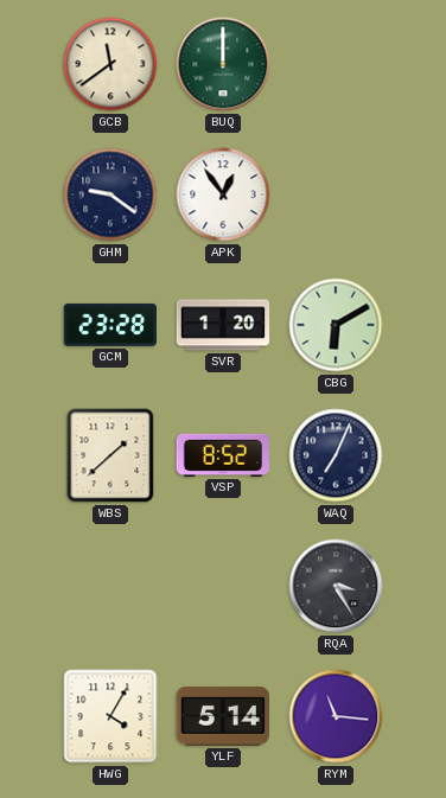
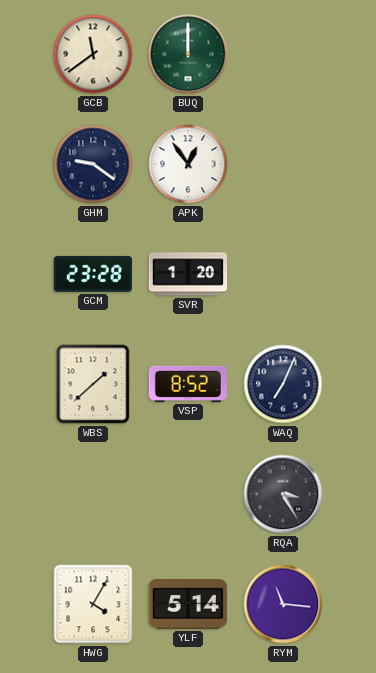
CBG: 6:10 -> none (336, 325)
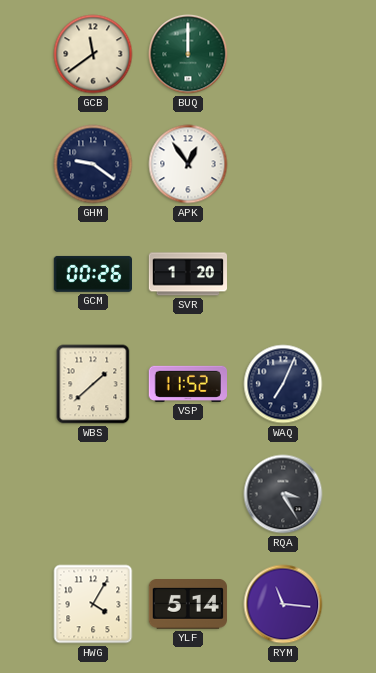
GCM: 23:28 -> 00:26 (92, 274)
VSP: 8:52 -> 11:52 (187, 384)
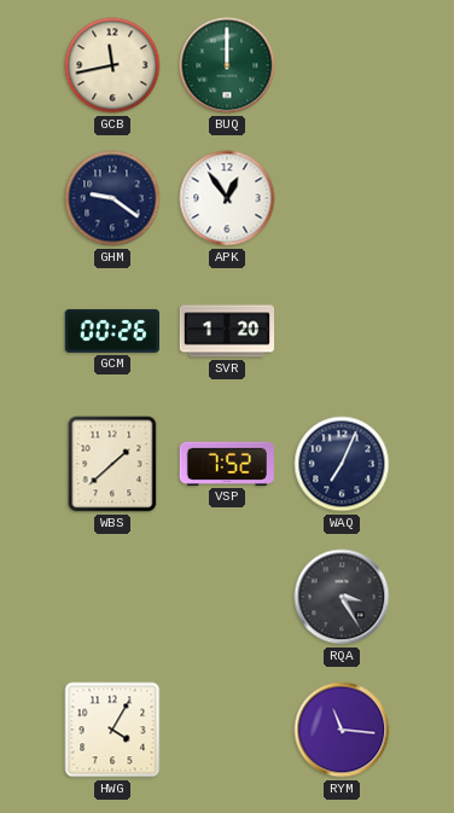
GCB: 11:39 -> 11:43 (112, 65)
VSP: 11:52 -> 7:52 (226, 464)
YLF: 5:14 -> none (188, 604)
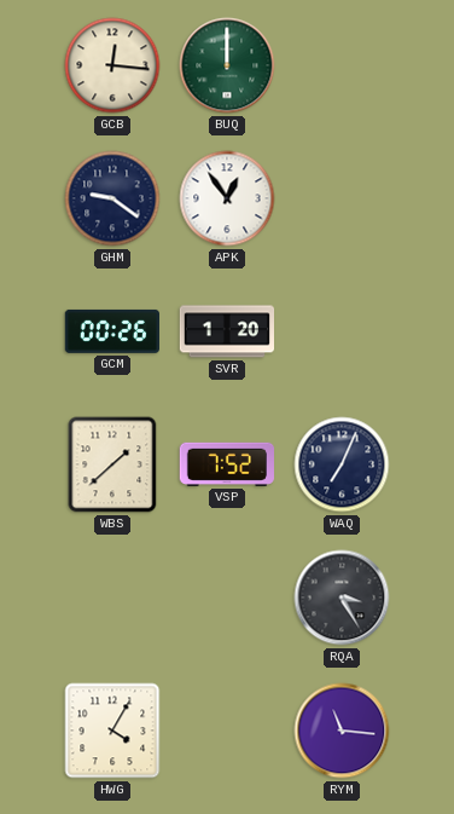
GCB: 11:43 -> 12:16 (112, 65)
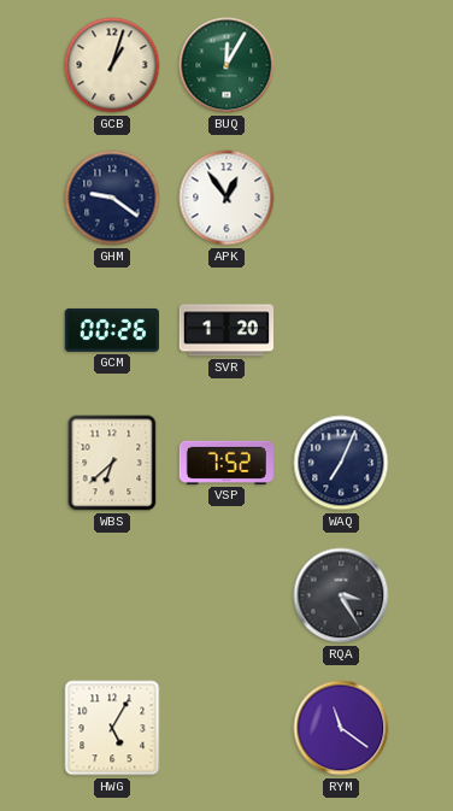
GCB: 12:16 -> 1:03 (112, 65)
BUQ: 12:00 -> 12:05 (226, 65)
WBS: 1:38 -> 6:38 (112, 463)
HWG: 4:05 -> 5:05 (112, 728)
RYM: 11:16 -> 11:21 (341, 728)
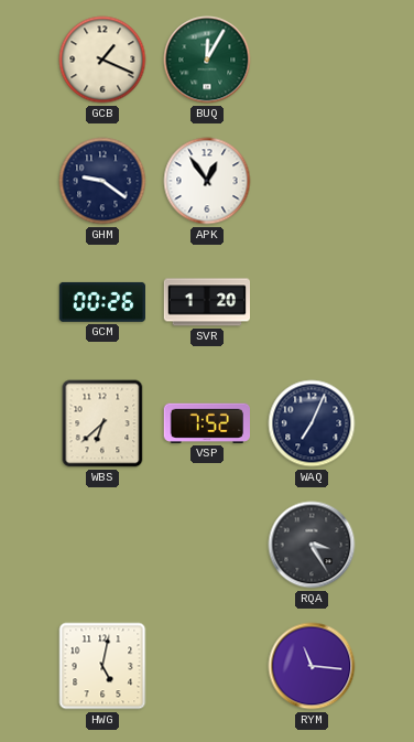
GCB: 1:03 -> 1:19 (102, 60)
HWG: 5:05 -> 5:02 (102, 666)
RYM: 11:21 -> 11:16 (312, 666)
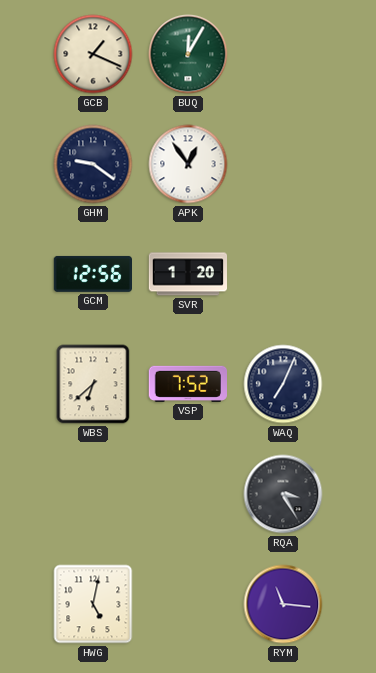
GCM: 00:26 -> 12:56 (92, 274)
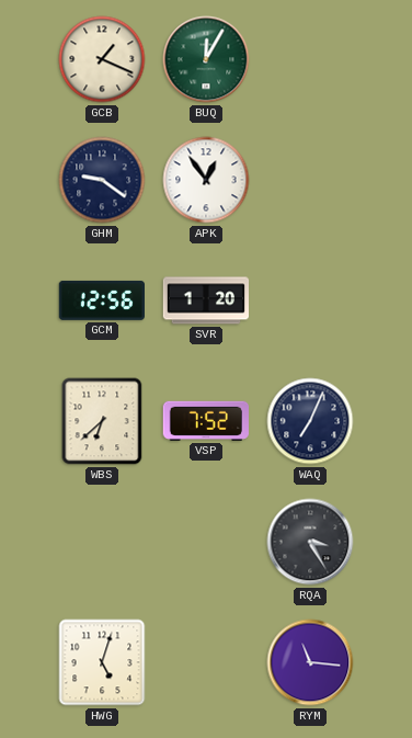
HWG: 5:02 -> 5:03 (102, 662)
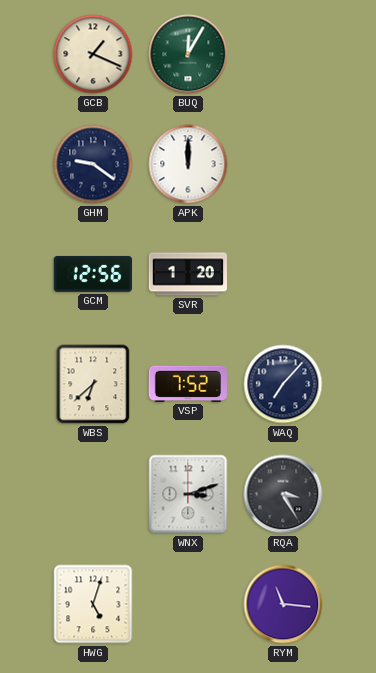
APK: 12:54 -> 12:00 (188, 164)
WAQ: 7:04 -> 7:07 (283, 384)
WNX: none -> 3:12 (188, 494)
